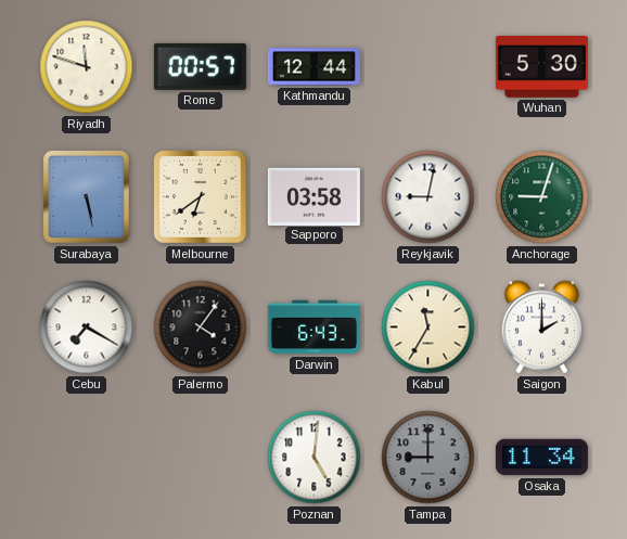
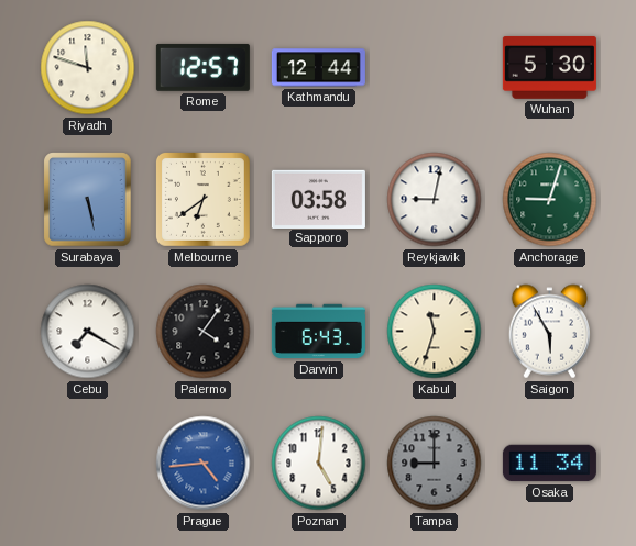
Rome: 00:57 -> 12:57 (202, 67)
Kabul: 11:35 -> 11:33 (435, 332)
Saigon: 2:00 -> 5:55 (549, 332)
Prague: none -> 4:44 (204, 464)
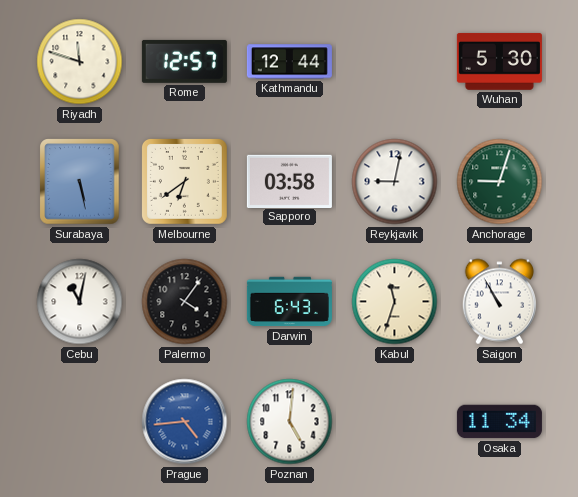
Cebu: 7:20 -> 11:02 (80, 302)
Saigon: 5:55 -> 10:55 (499, 302)
Tampa: 9:00 -> none (435, 464)
